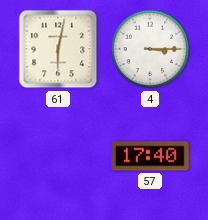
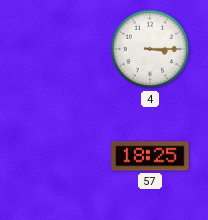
61: 6:02 -> none (58, 49)
57: 17:40 -> 18:25 (150, 156)
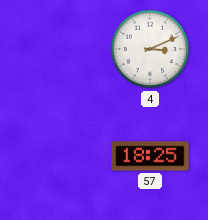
4: 3:15 -> 3:11 (150, 49)
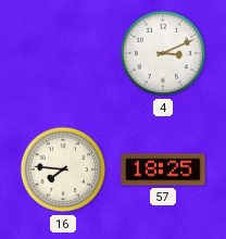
16: none -> 7:46 (63, 169)
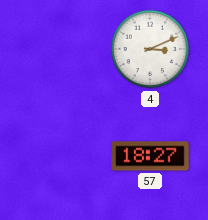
16: 7:46 -> none (63, 169)
57: 18:25 -> 18:27 (150, 156)
